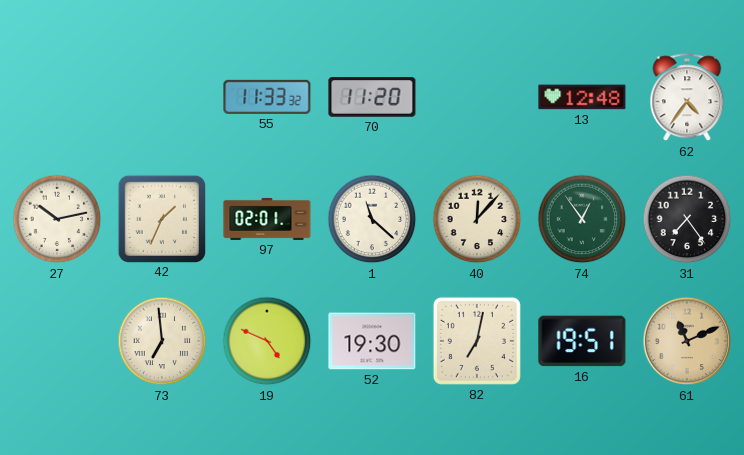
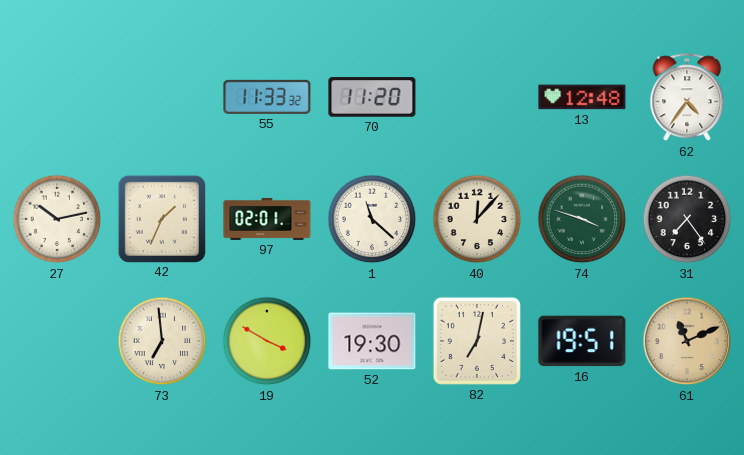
74: 12:54 -> 3:48 (582, 219)
19: 4:49 -> 3:50 (267, 341)
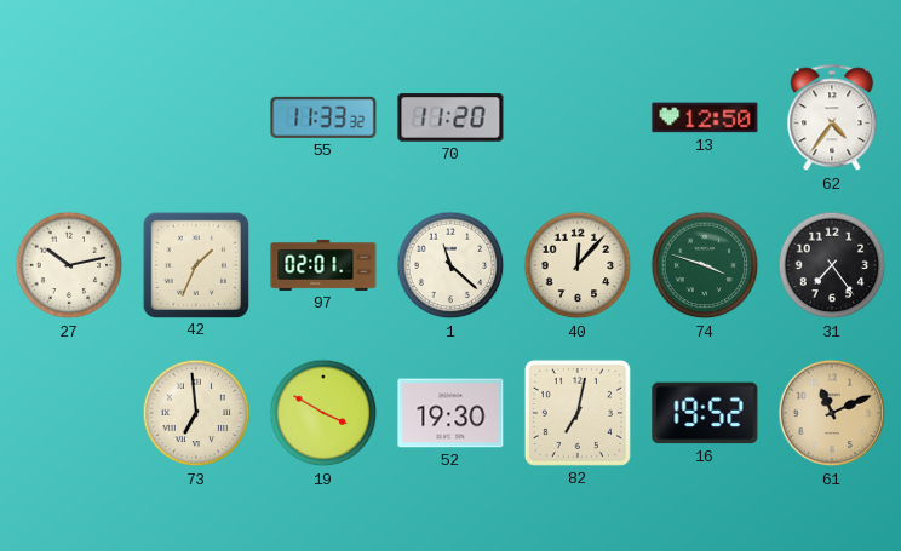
13: 12:48 -> 12:50 (705, 117)
16: 19:51 -> 19:52 (705, 413)
